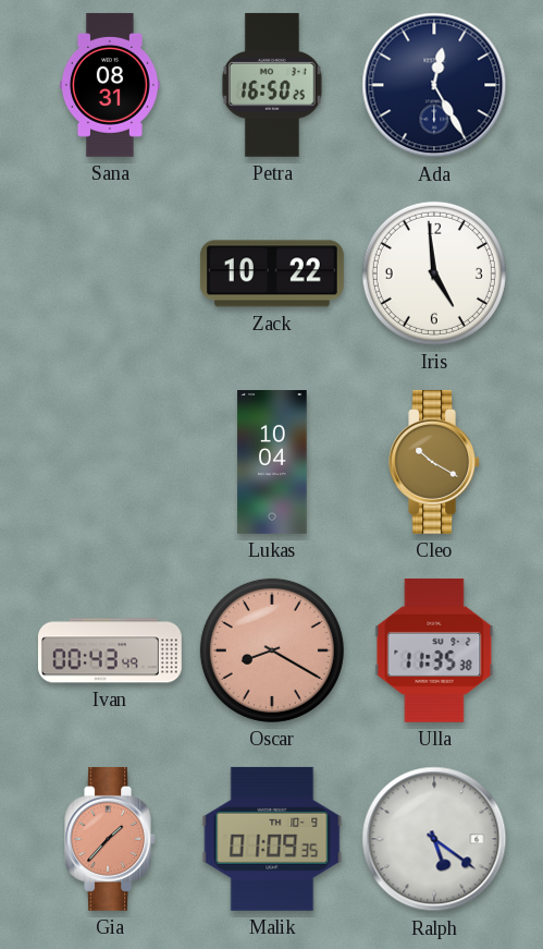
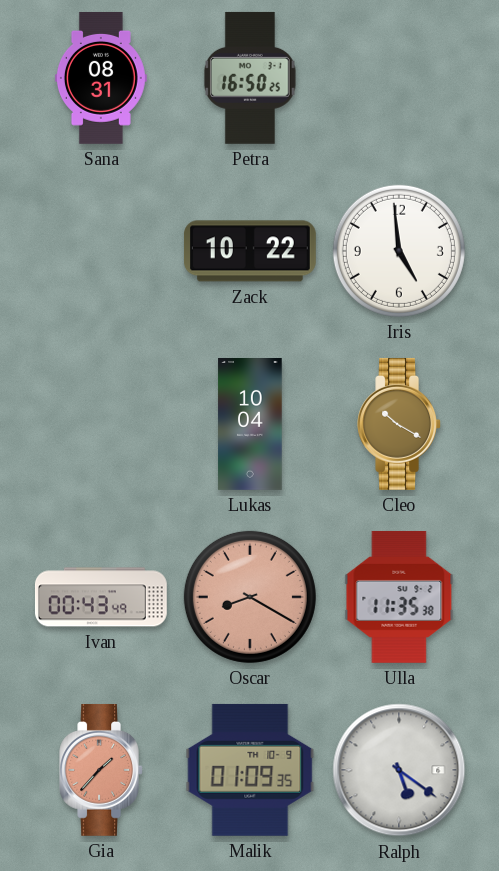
Ada: 12:25 -> none (434, 85)
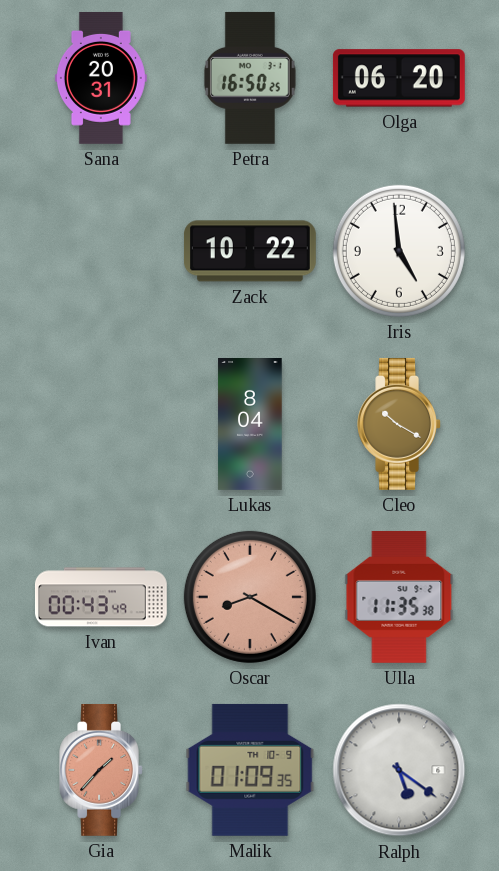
Sana: 08:31 -> 20:31 (101, 78)
Olga: none -> 06:20 (399, 78)
Lukas: 10:04 -> 8:04 (250, 425)
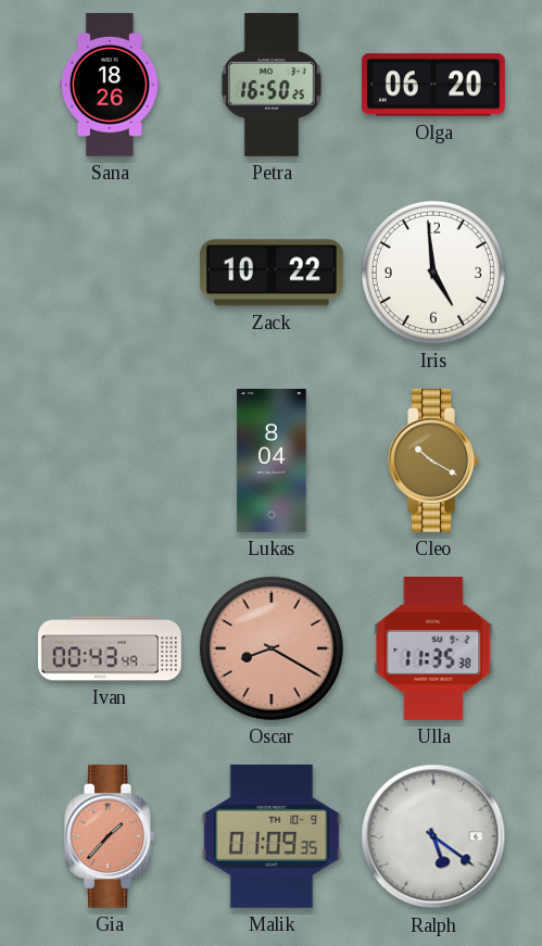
Sana: 20:31 -> 18:26 (110, 85)
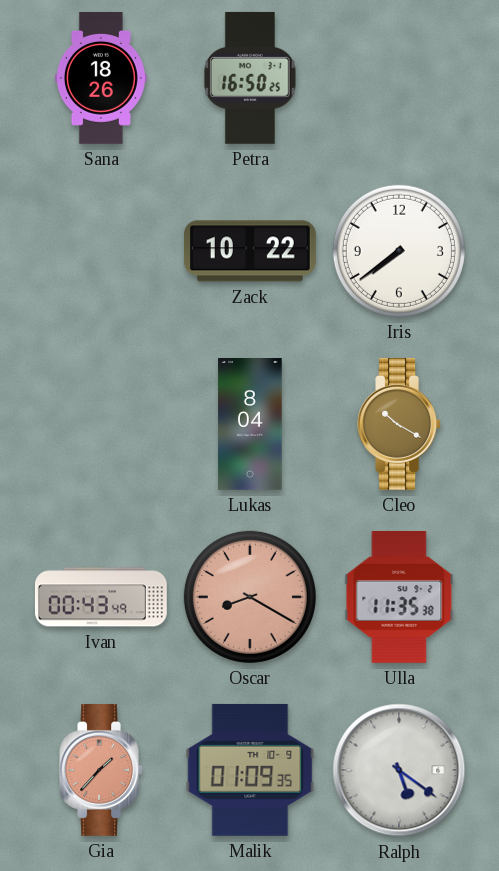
Olga: 06:20 -> none (433, 85)
Iris: 4:59 -> 7:39 (399, 251)
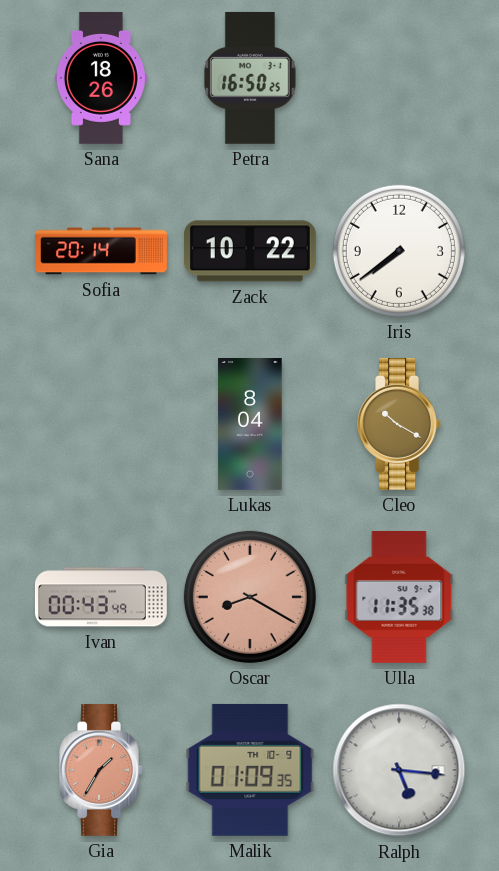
Sofia: none -> 20:14 (102, 251)
Gia: 1:37 -> 1:35 (101, 770)
Ralph: 5:21 -> 5:16 (399, 770)
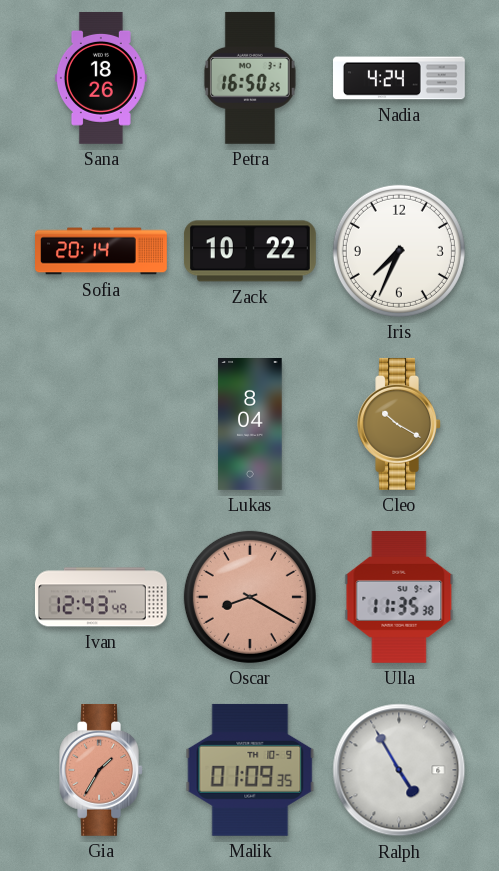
Nadia: none -> 4:24 (400, 78)
Iris: 7:39 -> 7:34 (399, 251)
Ivan: 00:43 -> 12:43 (101, 597)
Ralph: 5:16 -> 4:55 (399, 770)
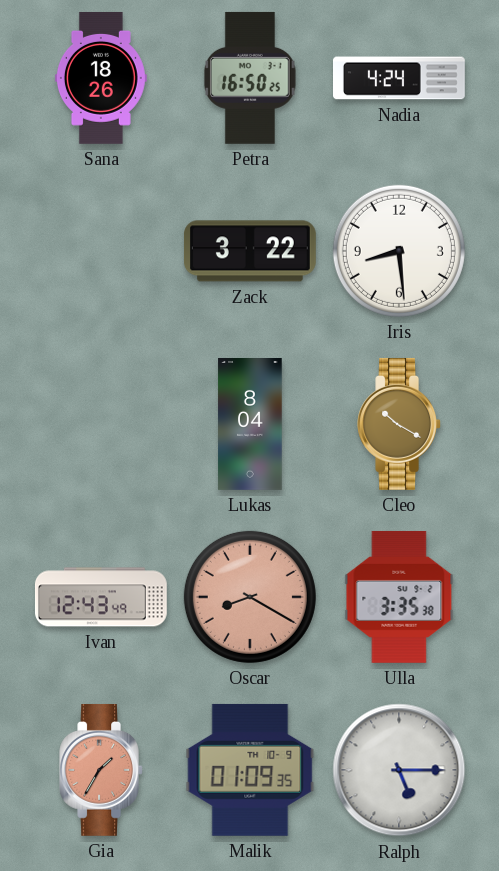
Sofia: 20:14 -> none (102, 251)
Zack: 10:22 -> 3:22 (250, 251)
Iris: 7:34 -> 8:29 (399, 251)
Ulla: 11:35 -> 3:35 (399, 597)
Ralph: 4:55 -> 5:15 (399, 770)
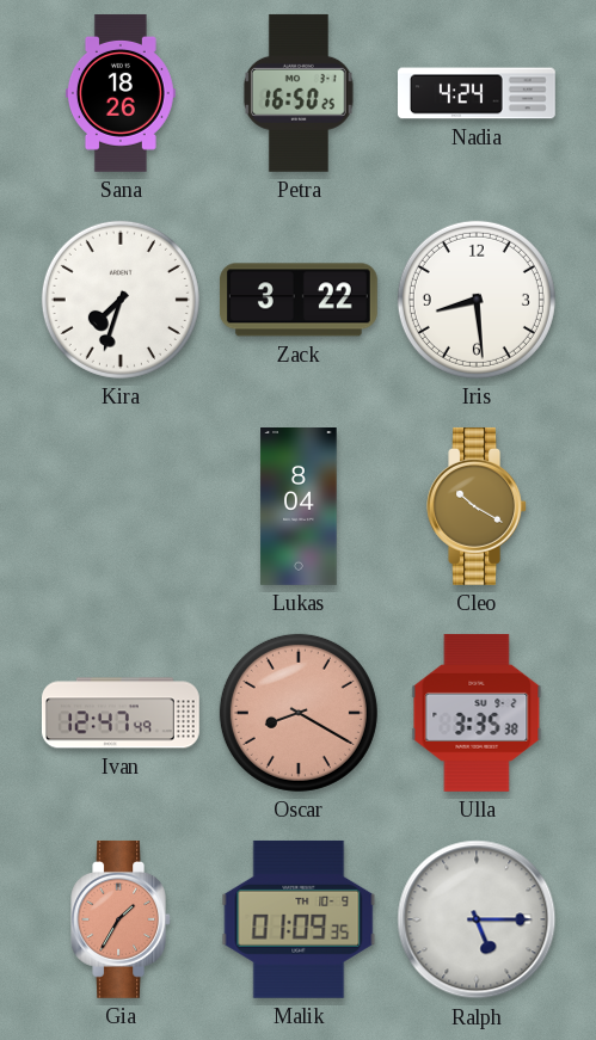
Kira: none -> 7:33 (121, 300)
Ivan: 12:43 -> 12:47 (121, 713)
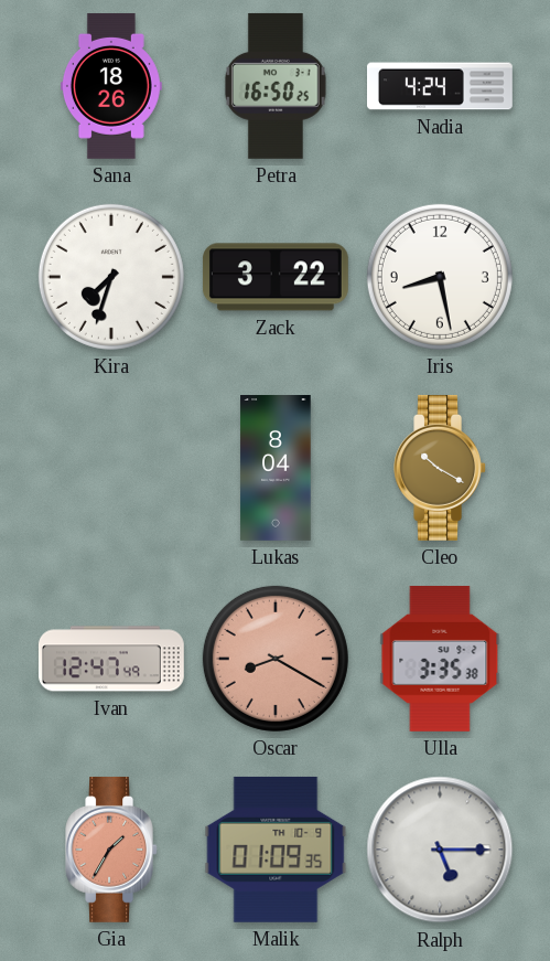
Iris: 8:29 -> 8:28 (440, 277)
